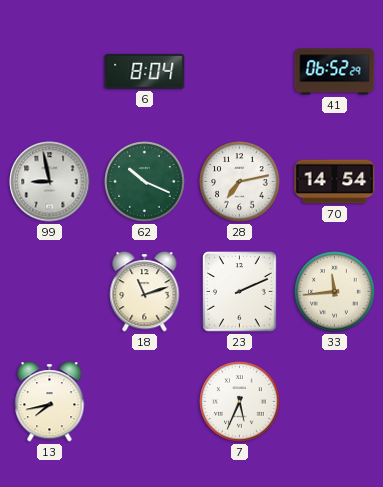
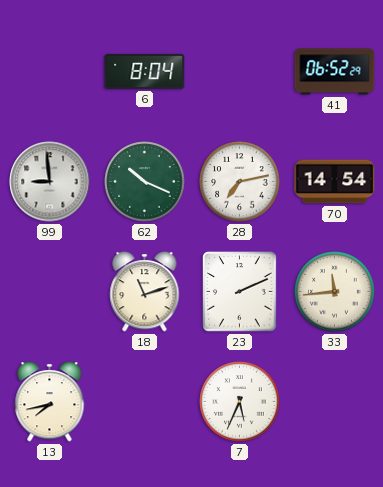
99: 8:58 -> 8:59 (50, 182)
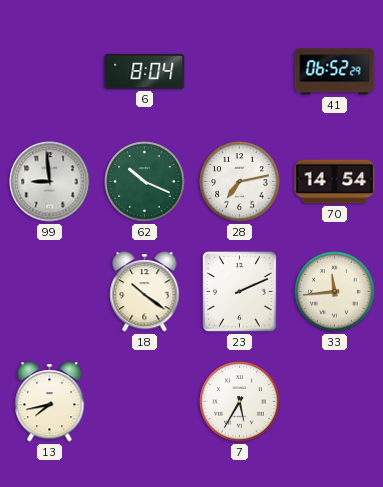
18: 11:12 -> 10:21 (145, 292)
7: 5:34 -> 5:35 (240, 402)
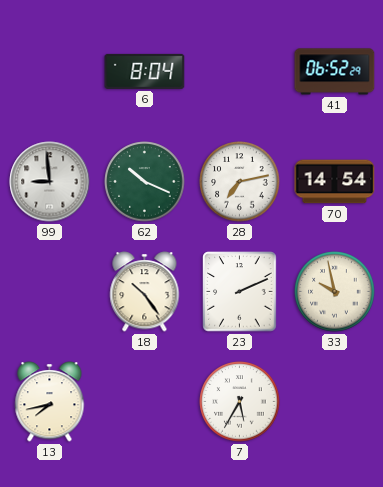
18: 10:21 -> 10:24 (145, 292)
33: 11:44 -> 9:58 (335, 292)
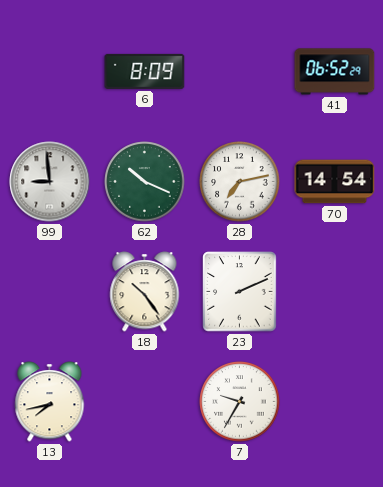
6: 8:04 -> 8:09 (145, 71)
33: 9:58 -> none (335, 292)
7: 5:35 -> 9:35 (240, 402)
